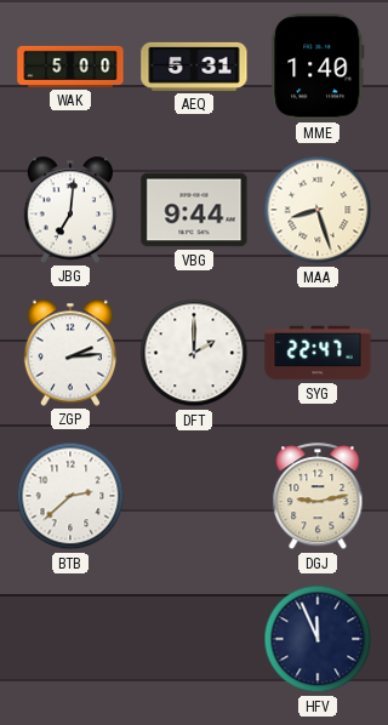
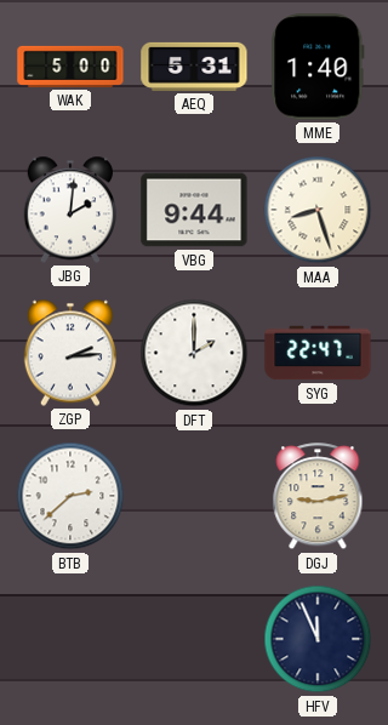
JBG: 7:01 -> 2:01 (70, 210)
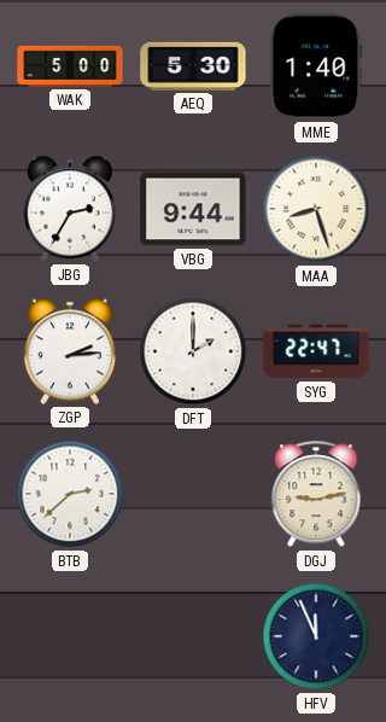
AEQ: 5:31 -> 5:30 (193, 66)
JBG: 2:01 -> 2:35 (70, 209)
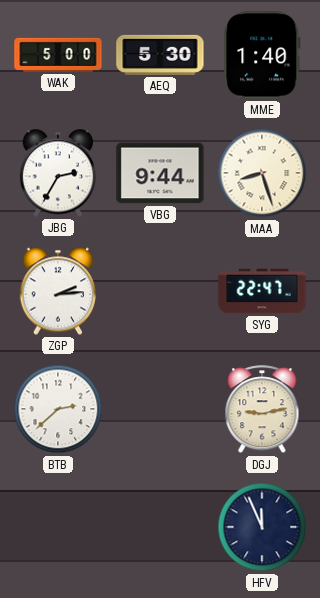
DFT: 2:00 -> none (193, 351)
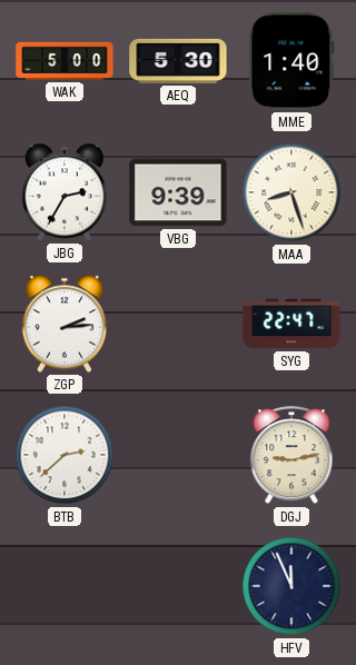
VBG: 9:44 -> 9:39 (178, 192)
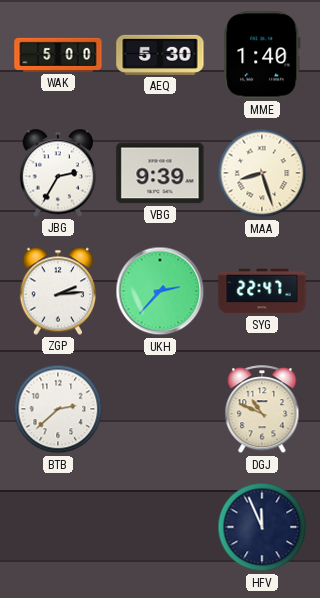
UKH: none -> 2:37 (160, 291)
DGJ: 9:13 -> 10:49 (262, 410)
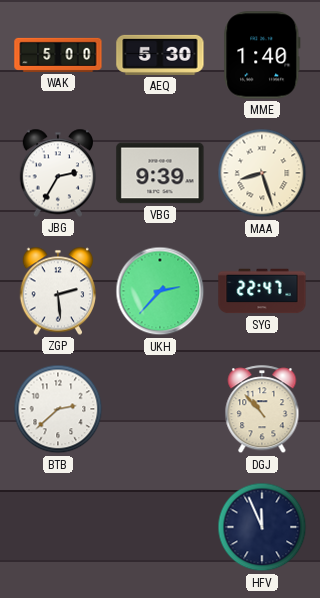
ZGP: 2:14 -> 2:29 (58, 291)
DGJ: 10:49 -> 10:53 (262, 410)
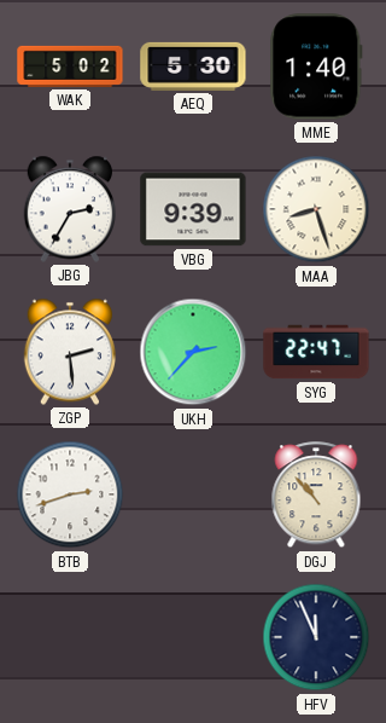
WAK: 5:00 -> 5:02 (70, 66)
BTB: 2:38 -> 2:42 (70, 494)
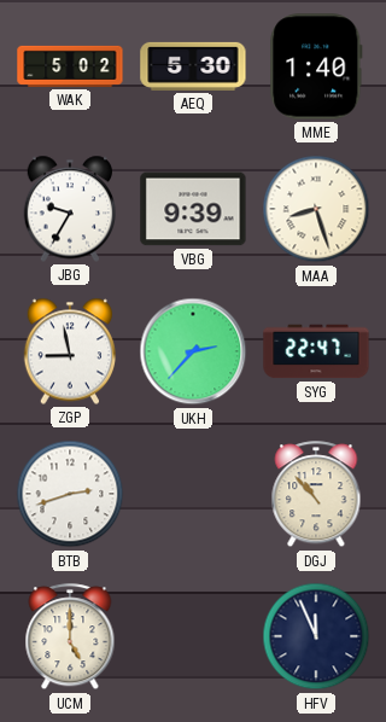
JBG: 2:35 -> 9:35 (70, 209)
ZGP: 2:29 -> 8:58 (70, 351)
UCM: none -> 5:00 (70, 637)
